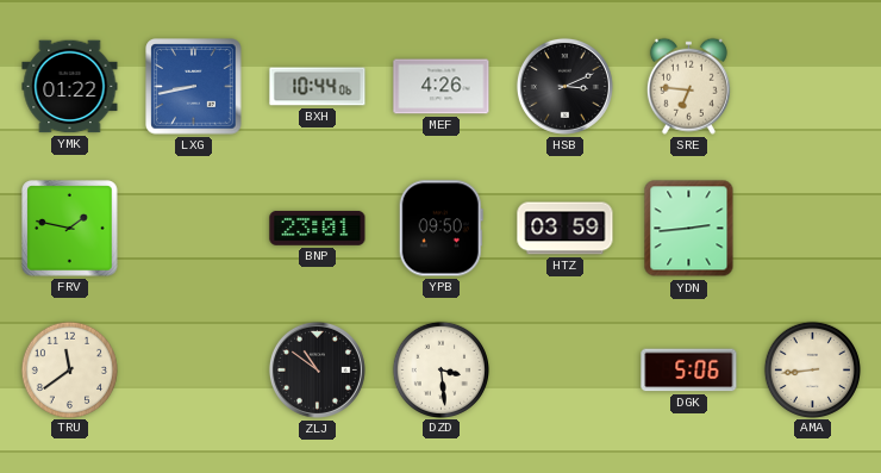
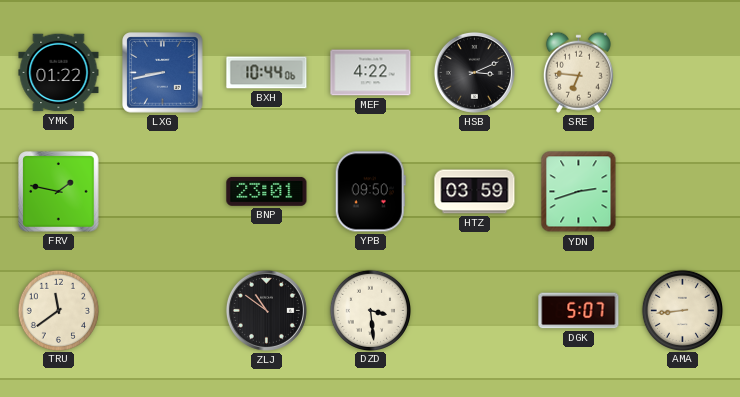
MEF: 4:26 -> 4:22 (371, 73)
YDN: 2:44 -> 2:42 (579, 192)
DGK: 5:06 -> 5:07 (579, 311)
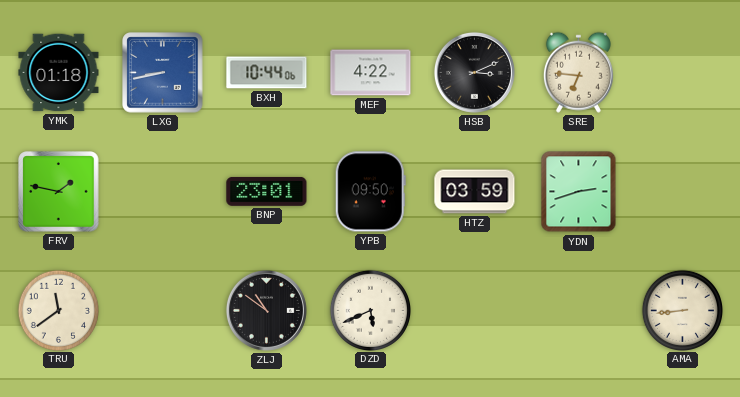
YMK: 01:22 -> 01:18 (59, 73)
DZD: 3:29 -> 5:41 (370, 310)
DGK: 5:07 -> none (579, 311)
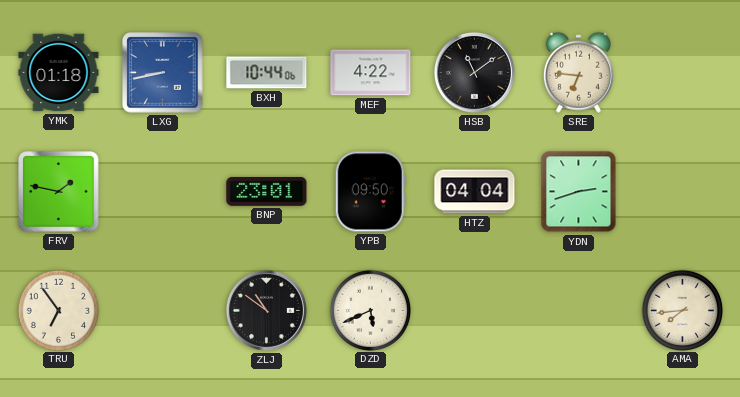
HSB: 3:11 -> 11:09 (474, 72)
HTZ: 03:59 -> 04:04 (475, 192)
TRU: 11:39 -> 6:54 (58, 310)
AMA: 8:44 -> 7:44 (682, 310)
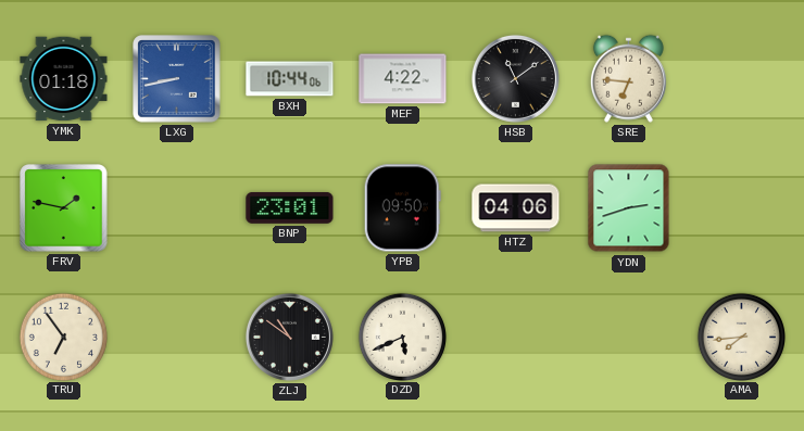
HTZ: 04:04 -> 04:06 (516, 208)
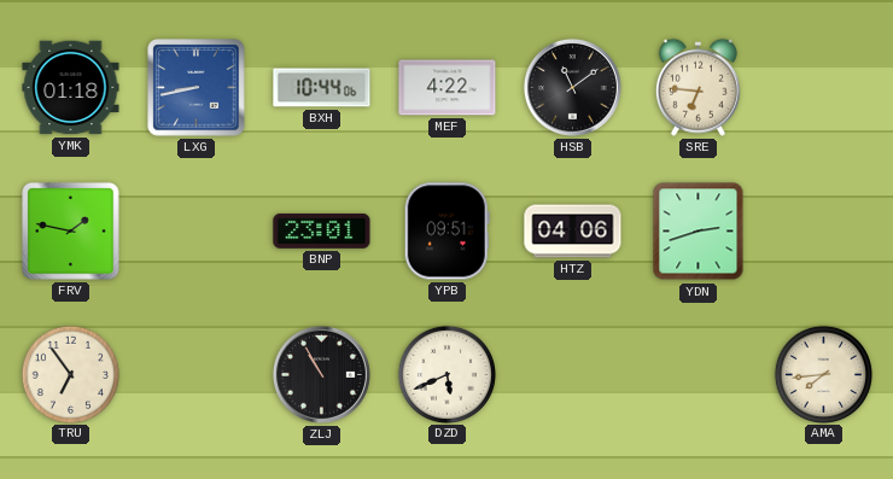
YPB: 09:50 -> 09:51 (446, 232)
ZLJ: 10:51 -> 10:55 (321, 374)
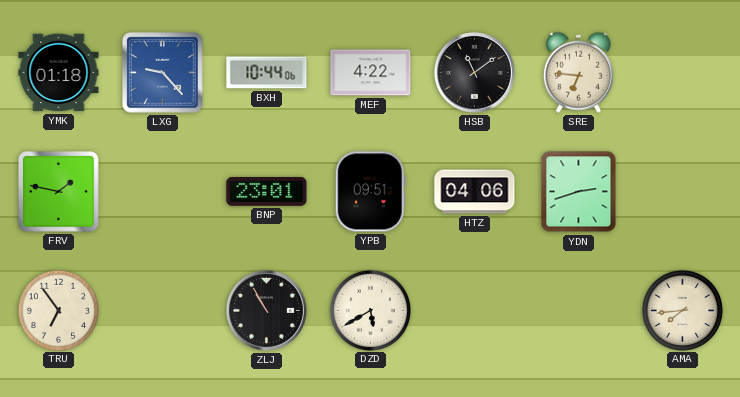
LXG: 8:43 -> 9:23 (163, 73)
DZD: 5:41 -> 5:40 (370, 310)
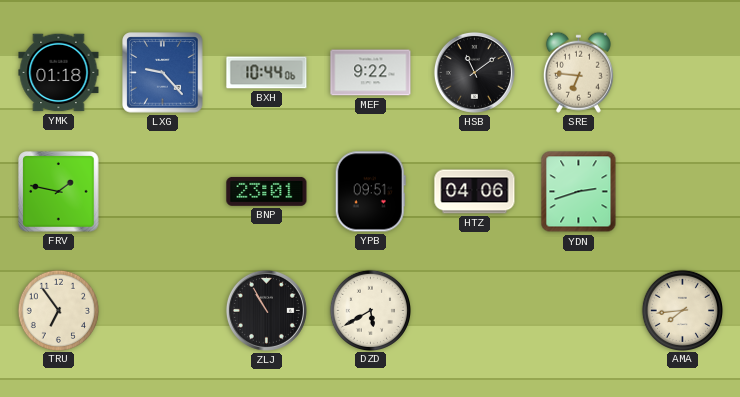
MEF: 4:22 -> 9:22 (371, 73)
